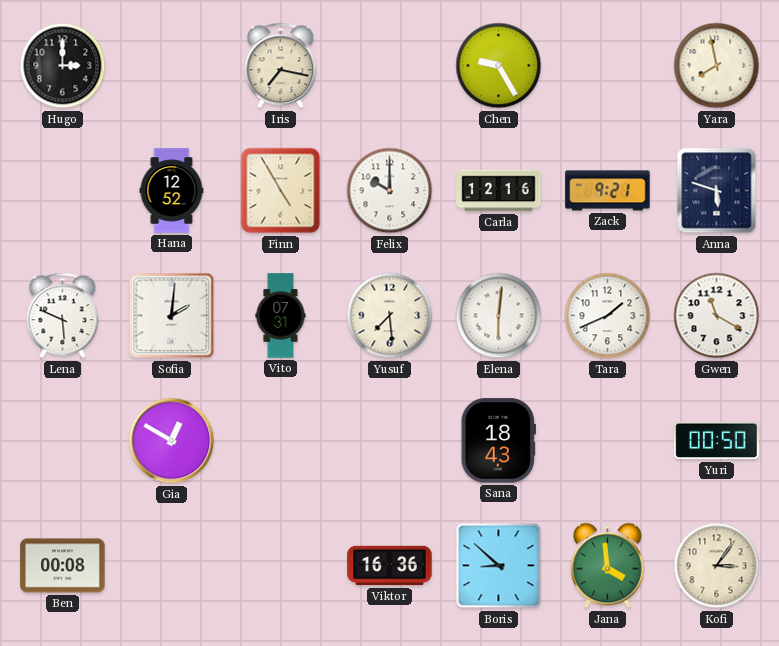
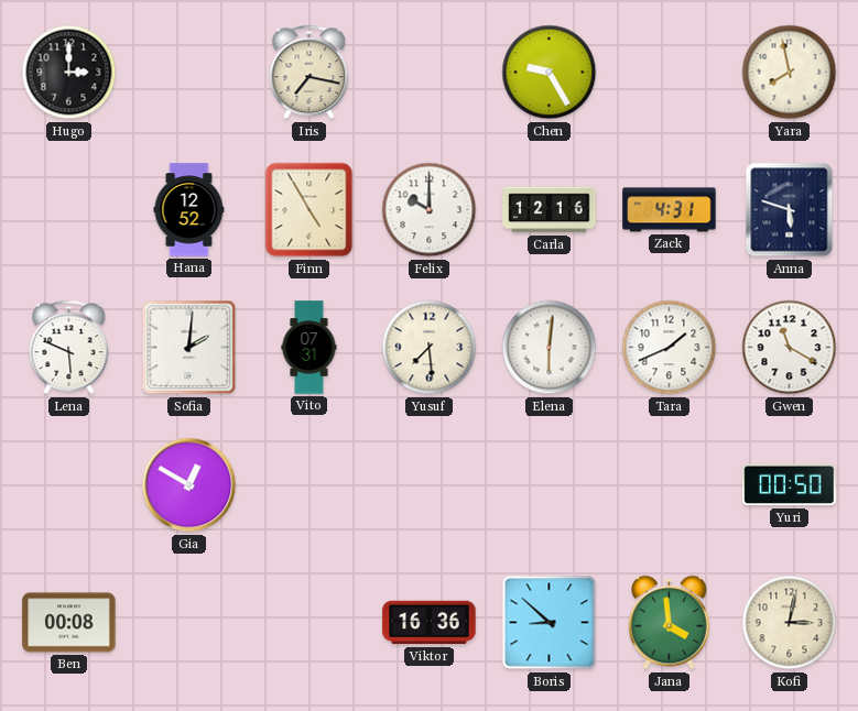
Zack: 9:21 -> 4:31 (670, 210)
Sana: 18:43 -> none (498, 441)
Kofi: 3:06 -> 3:02 (790, 623)
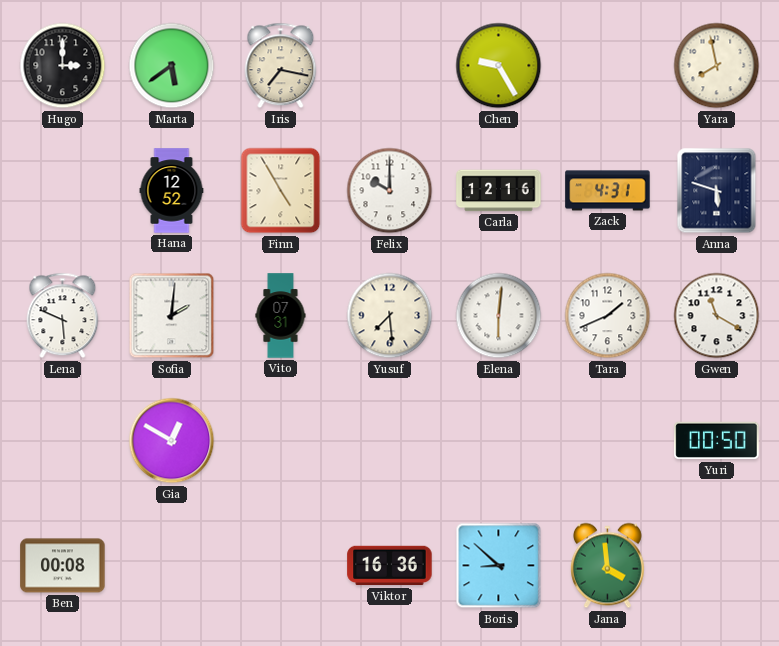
Marta: none -> 5:39 (172, 66)
Kofi: 3:02 -> none (790, 623)
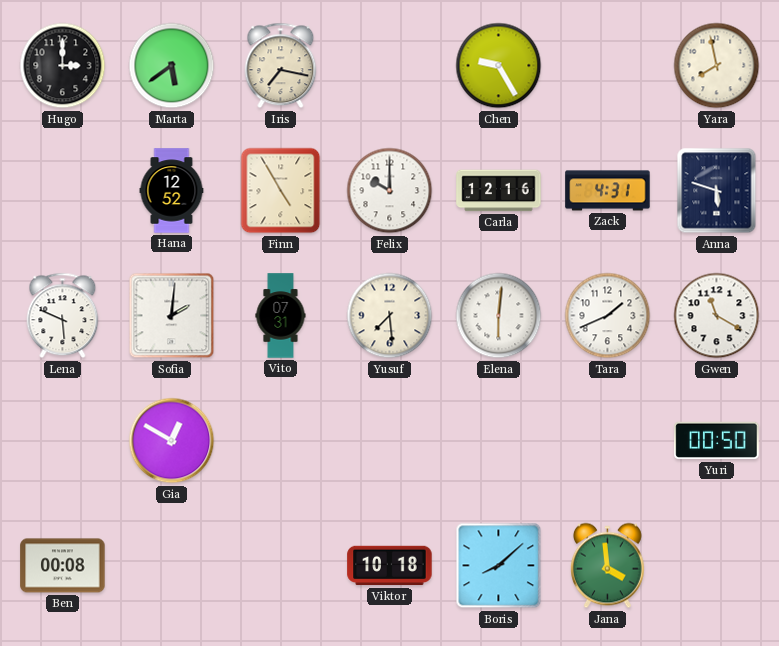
Viktor: 16:36 -> 10:18 (390, 566)
Boris: 8:52 -> 8:08 (499, 566)
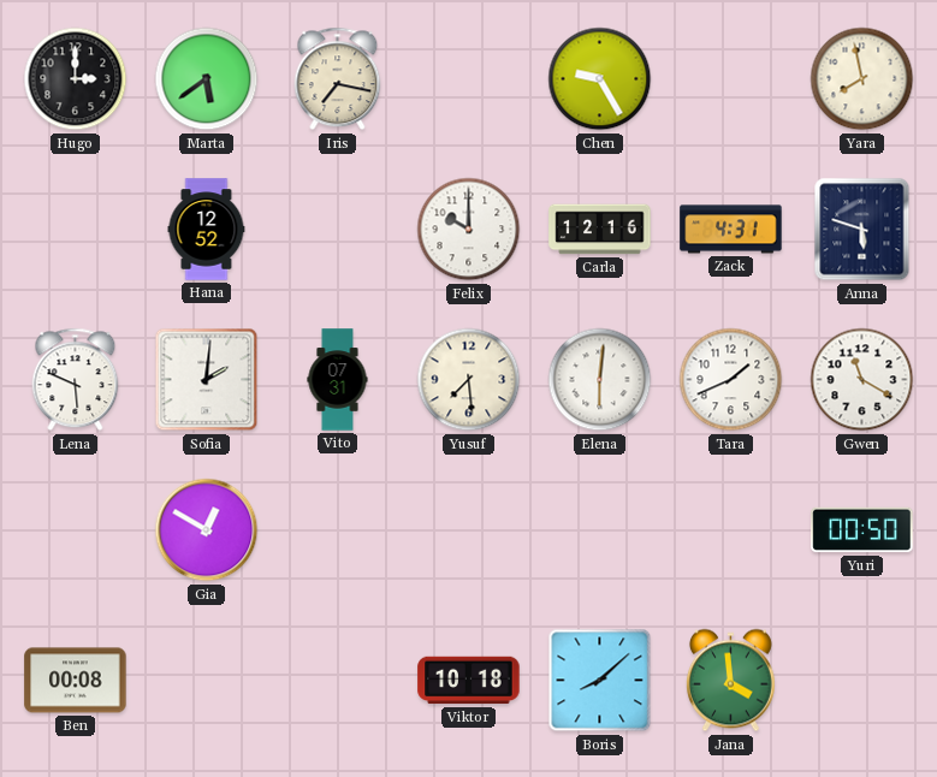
Finn: 4:55 -> none (281, 191)
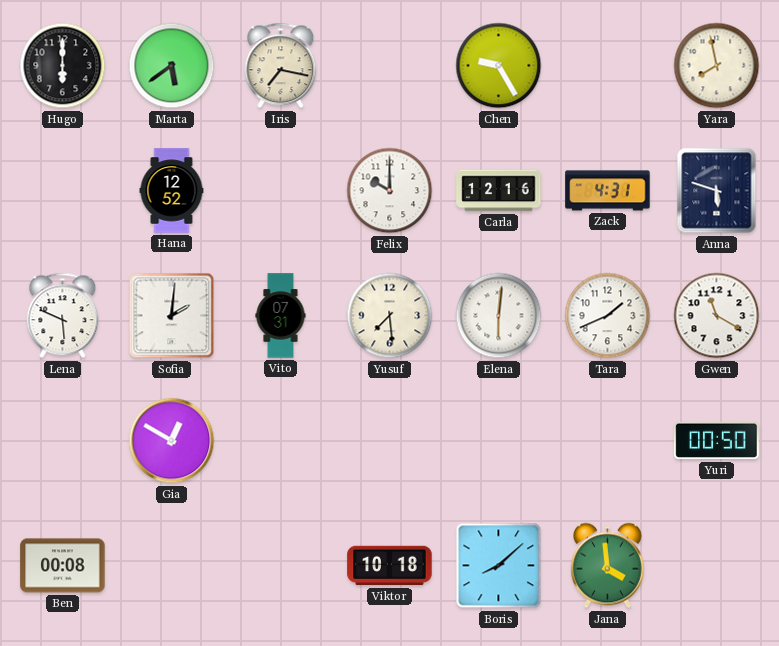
Hugo: 3:00 -> 6:00 (63, 66)
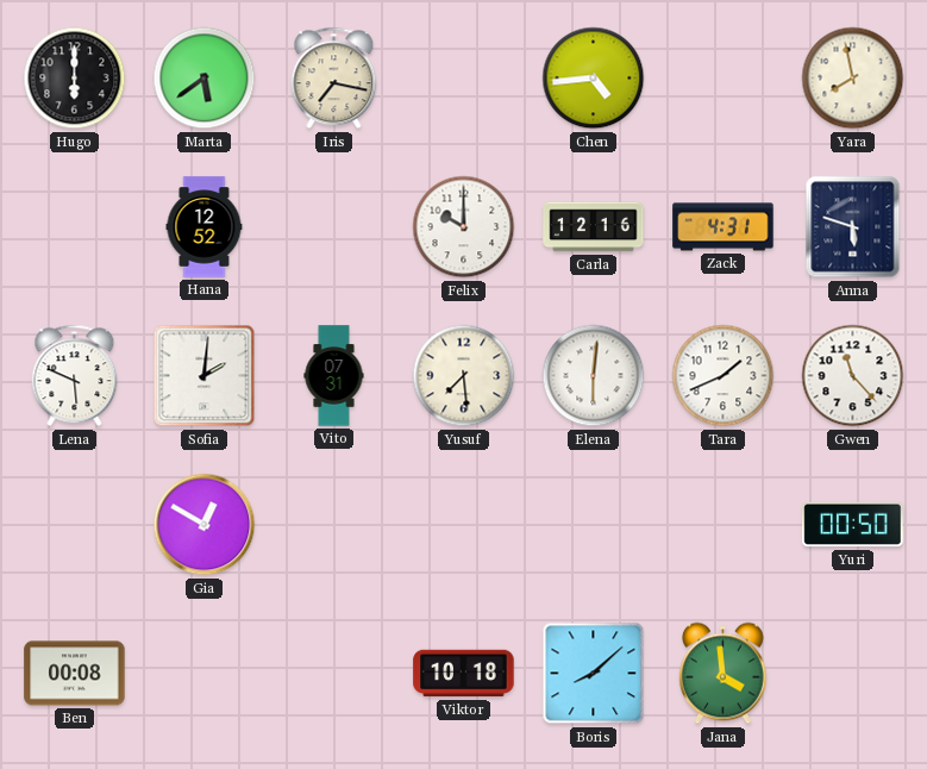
Chen: 9:25 -> 4:44 (594, 79)
Gwen: 11:20 -> 11:23 (853, 376)
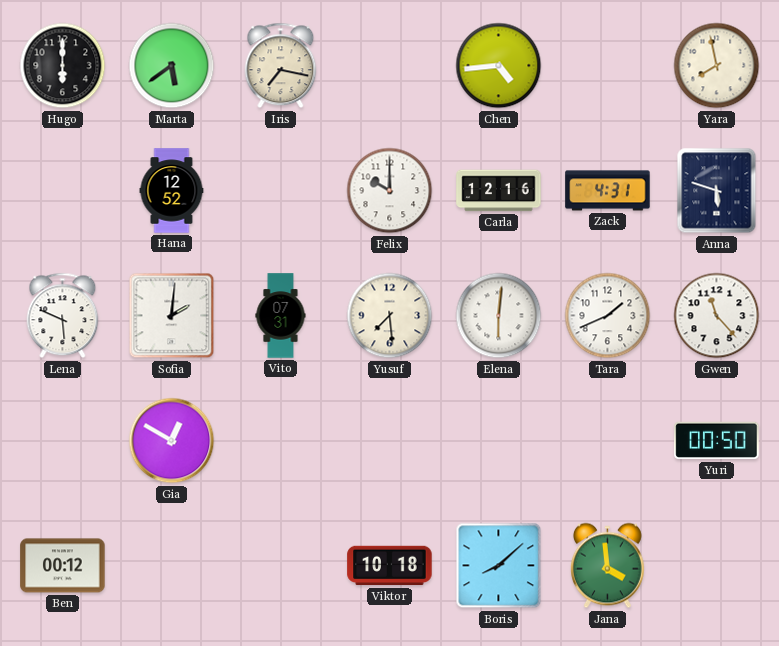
Ben: 00:08 -> 00:12 (63, 566)
